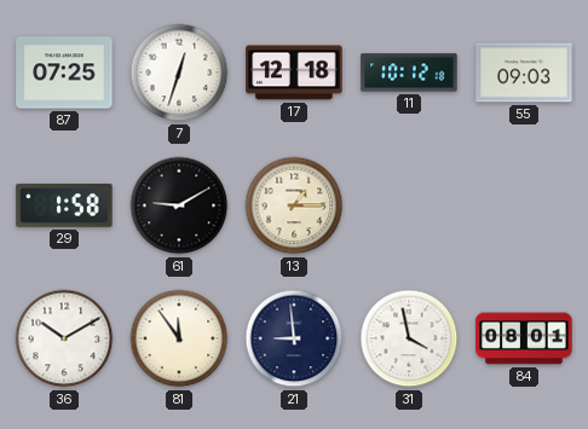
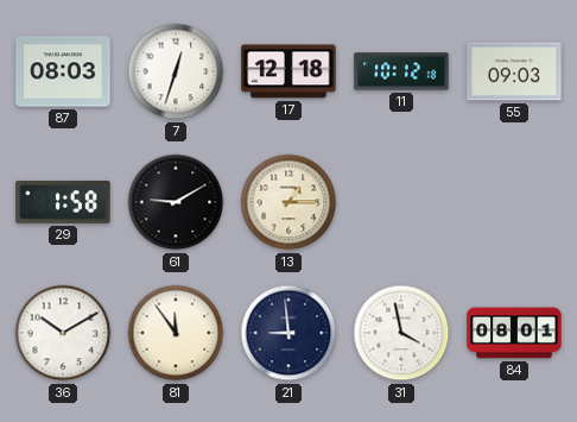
87: 07:25 -> 08:03 (63, 71)
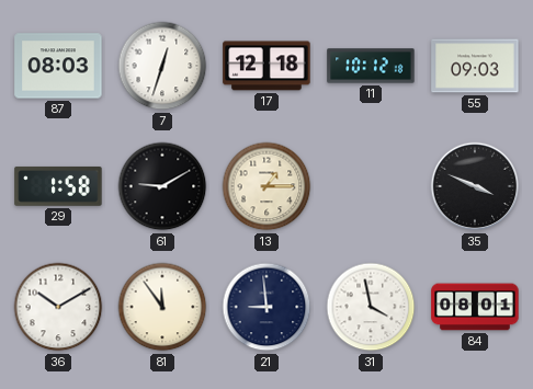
35: none -> 3:49 (475, 186)
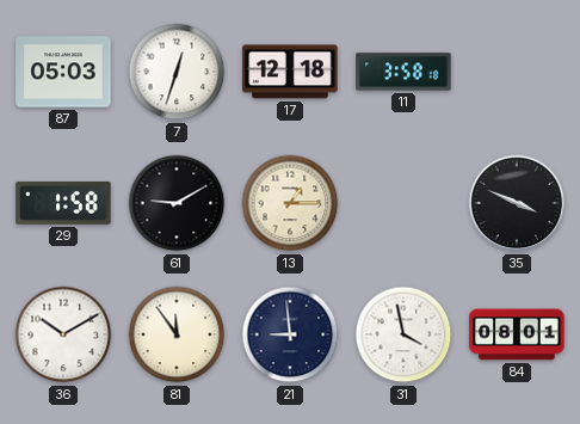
87: 08:03 -> 05:03 (63, 72)
11: 10:12 -> 3:58 (403, 72)
55: 09:03 -> none (475, 66)
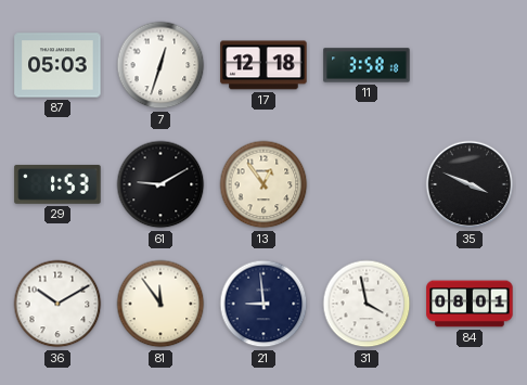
29: 1:58 -> 1:53 (57, 184)
13: 1:15 -> 12:54 (263, 184)
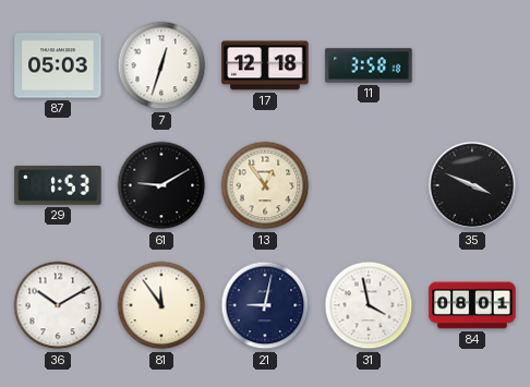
21: 8:59 -> 9:02 (265, 305)
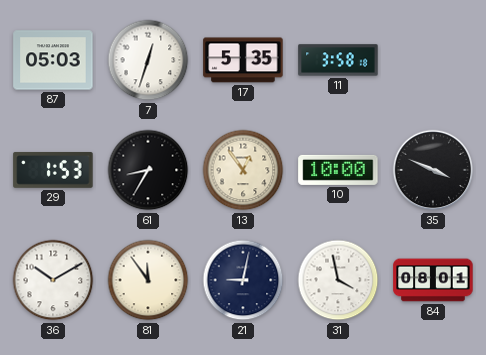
17: 12:18 -> 5:35 (243, 60)
61: 9:10 -> 8:35 (148, 170)
10: none -> 10:00 (338, 170)
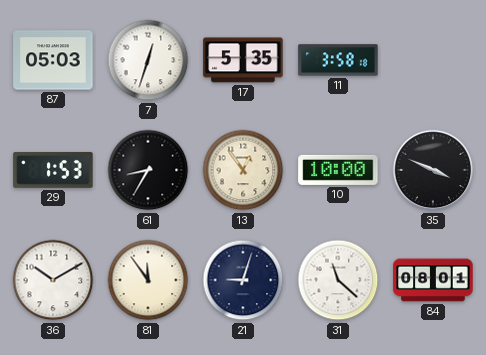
21: 9:02 -> 9:03 (243, 280)
31: 3:58 -> 11:22 (338, 280)
